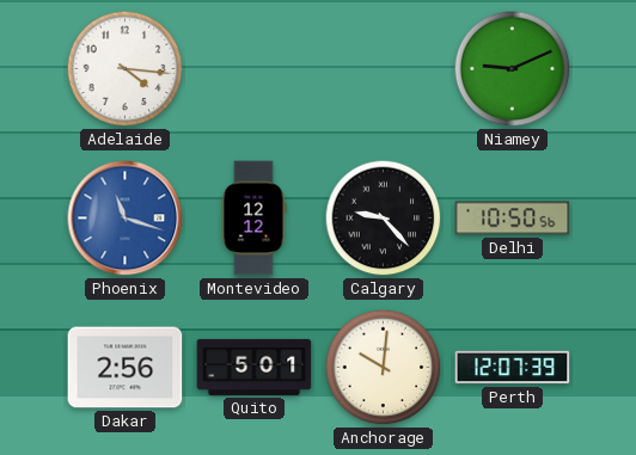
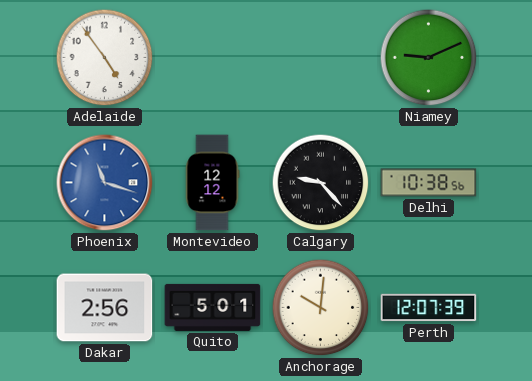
Adelaide: 4:16 -> 4:54 (105, 58)
Delhi: 10:50 -> 10:38 (429, 183)
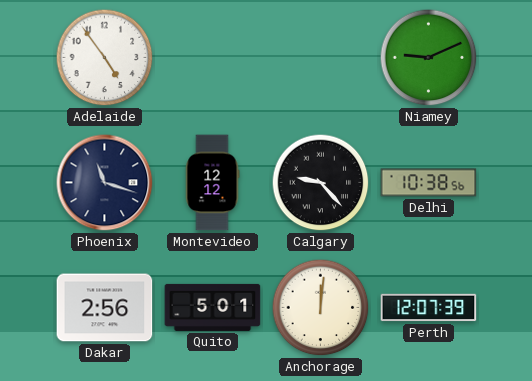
Phoenix dial: blue -> navy (105, 183)
Anchorage: 10:01 -> 12:01 (321, 308)
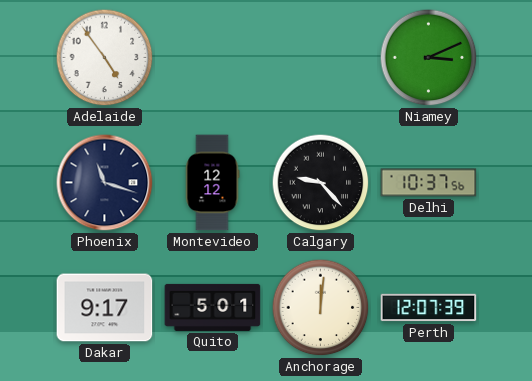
Niamey: 9:11 -> 3:11 (429, 58)
Delhi: 10:38 -> 10:37 (429, 183)
Dakar: 2:56 -> 9:17 (105, 308)
